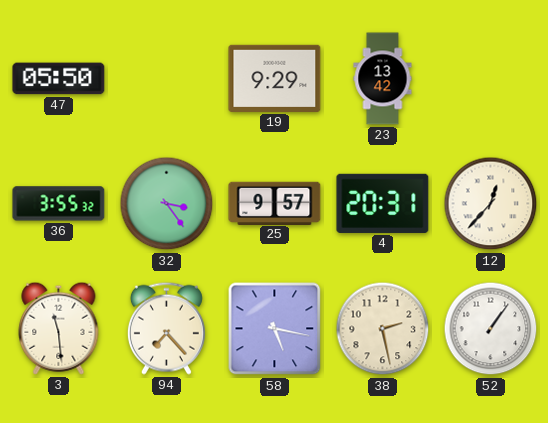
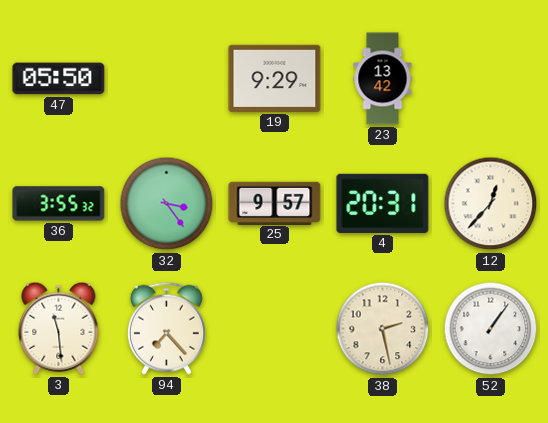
58: 5:17 -> none (275, 329)
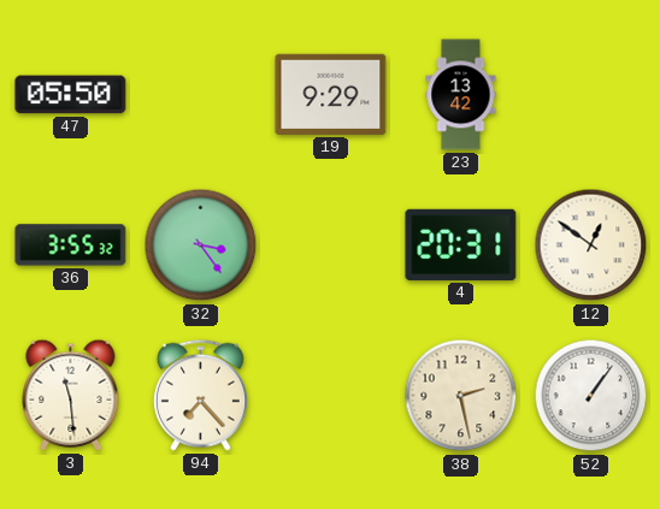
25: 9:57 -> none (275, 203)
12: 12:37 -> 12:51 (591, 245)
